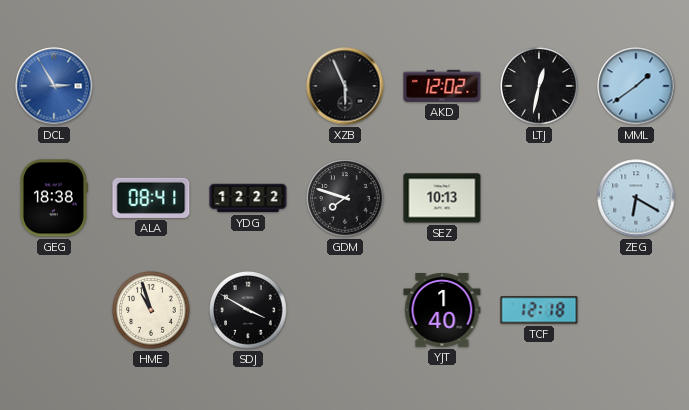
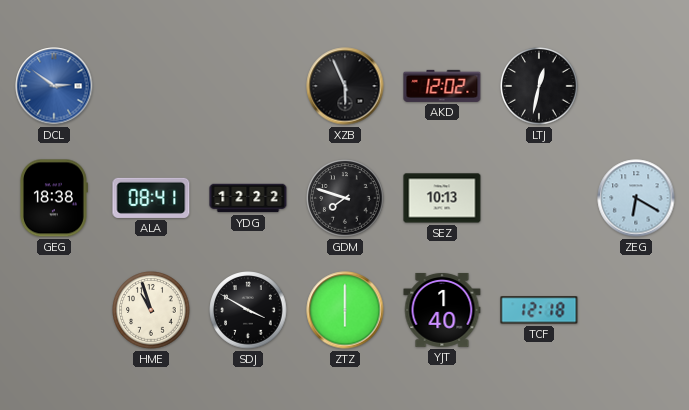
DCL: 2:55 -> 2:51 (54, 86)
MML: 1:39 -> none (636, 86)
ZTZ: none -> 6:00 (345, 310)
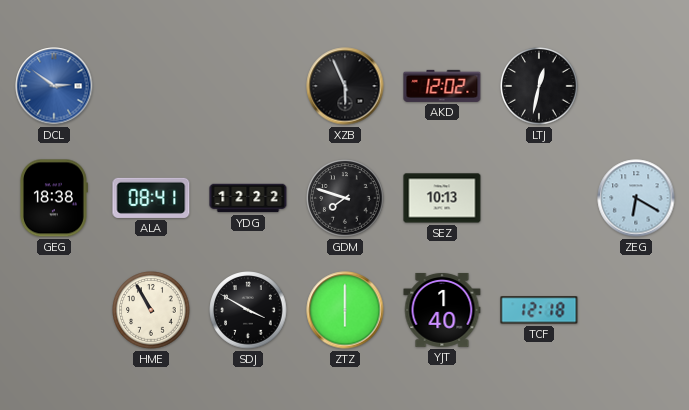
HME: 10:57 -> 10:55 (151, 310)
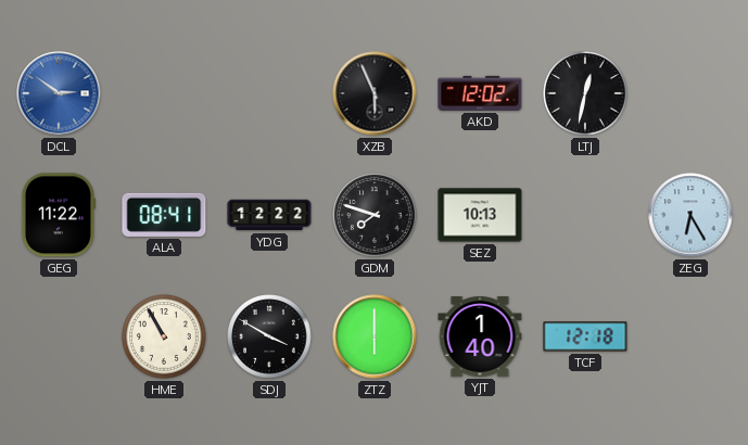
GEG: 18:38 -> 11:22 (58, 215)
ZEG: 6:20 -> 6:25 (690, 215)
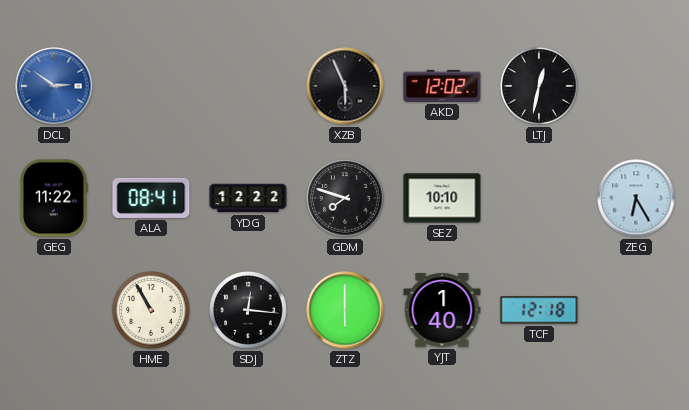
SEZ: 10:13 -> 10:10 (442, 198)
SDJ: 3:50 -> 12:16 (248, 310)
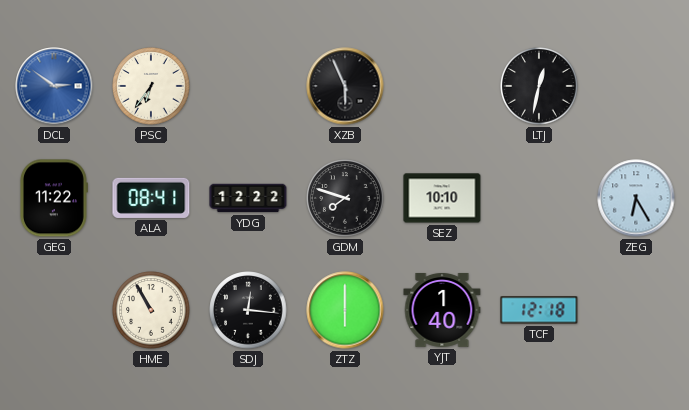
PSC: none -> 6:36 (151, 86)
AKD: 12:02 -> none (442, 86)
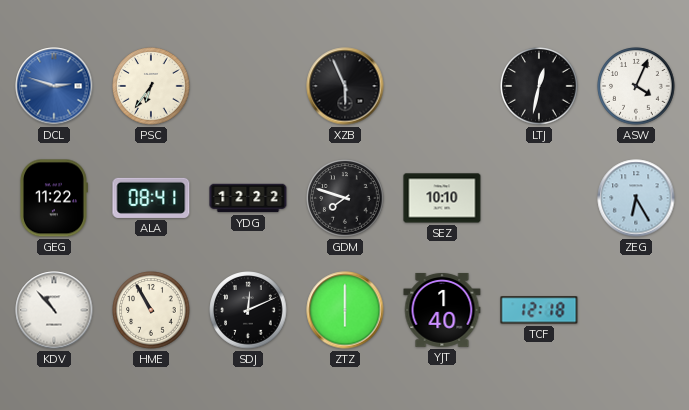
DCL: 2:51 -> 2:48 (54, 86)
ASW: none -> 4:04 (636, 86)
KDV: none -> 10:53 (54, 310)
SDJ: 12:16 -> 12:11 (248, 310)
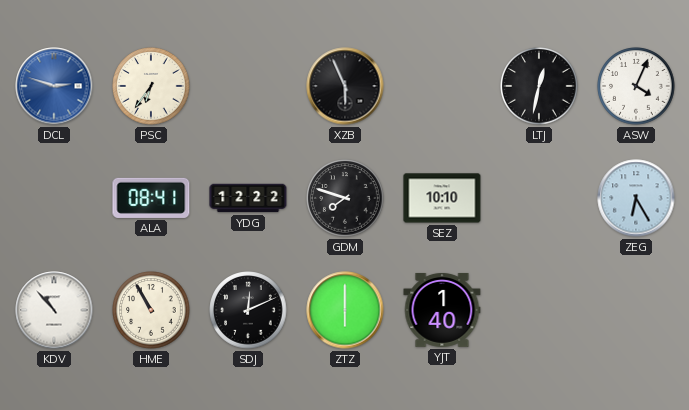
GEG: 11:22 -> none (53, 198)
TCF: 12:18 -> none (539, 310)
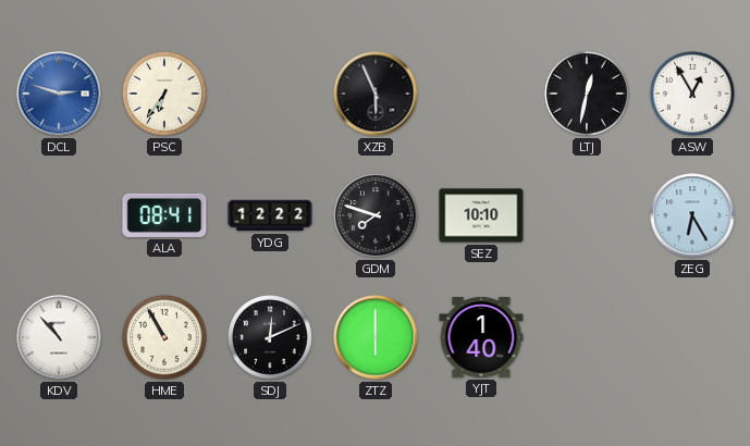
ASW: 4:04 -> 12:55 (692, 94)
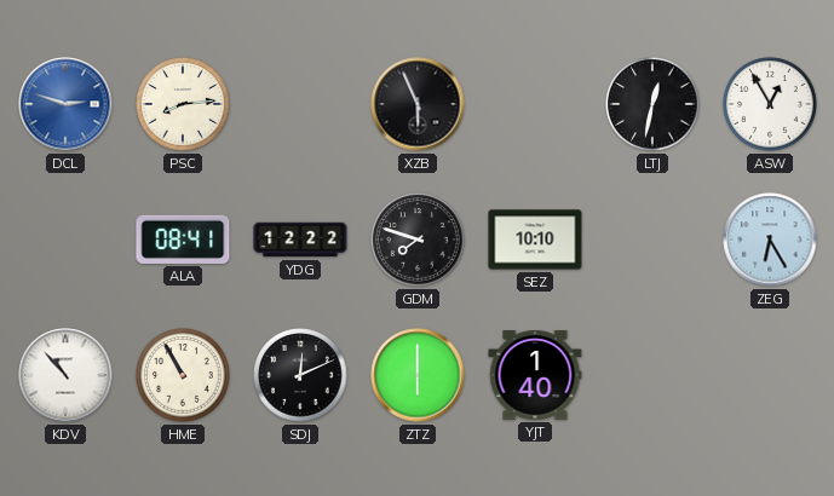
PSC: 6:36 -> 8:14 (183, 104)
